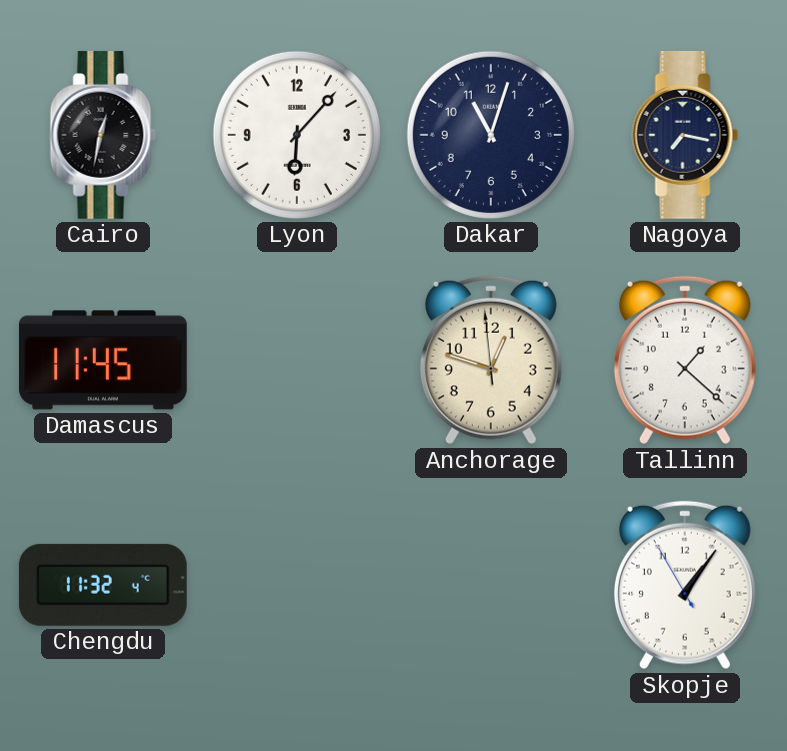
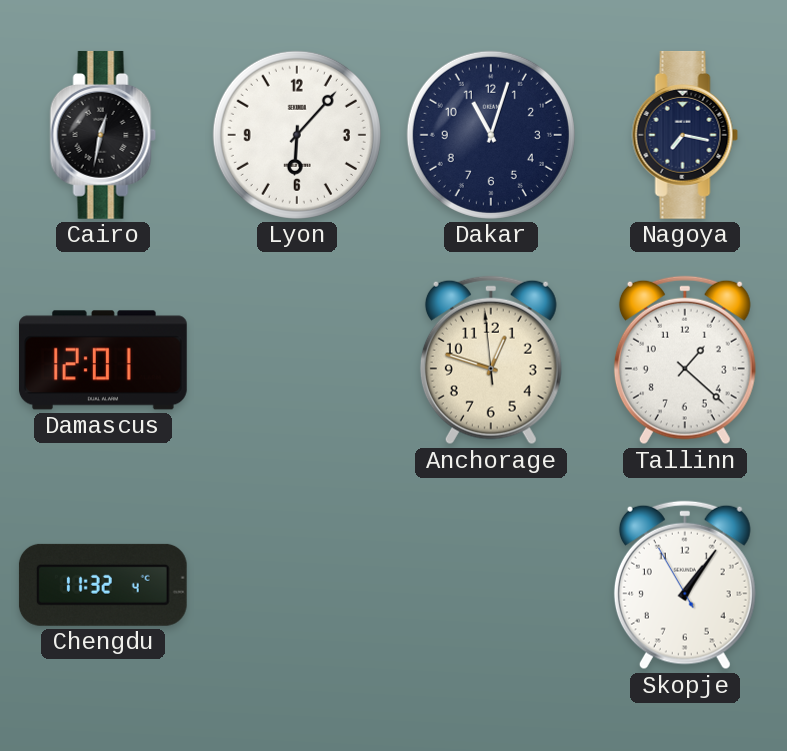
Damascus: 11:45 -> 12:01 (104, 360)
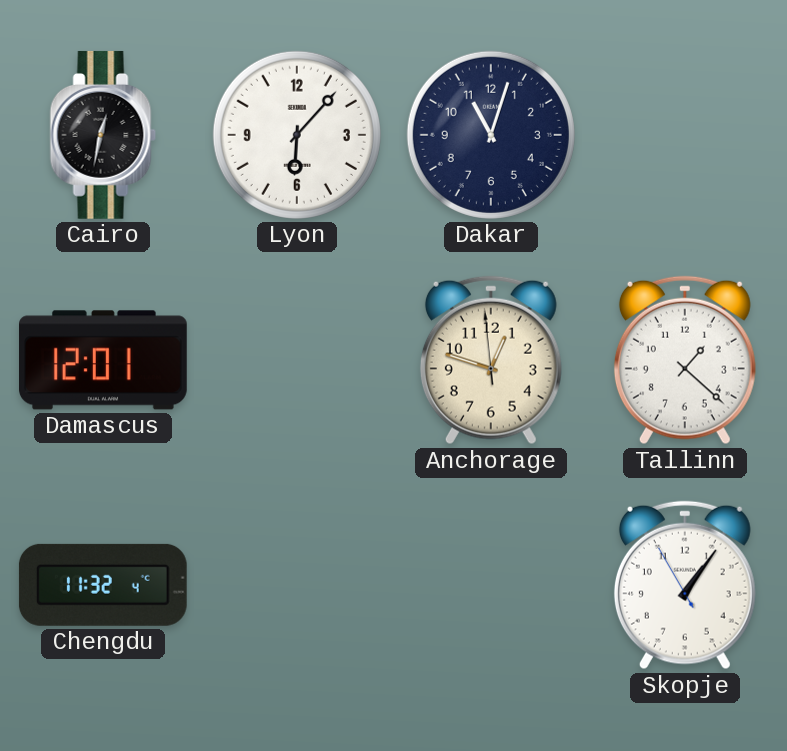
Nagoya: 7:17 -> none (685, 135)
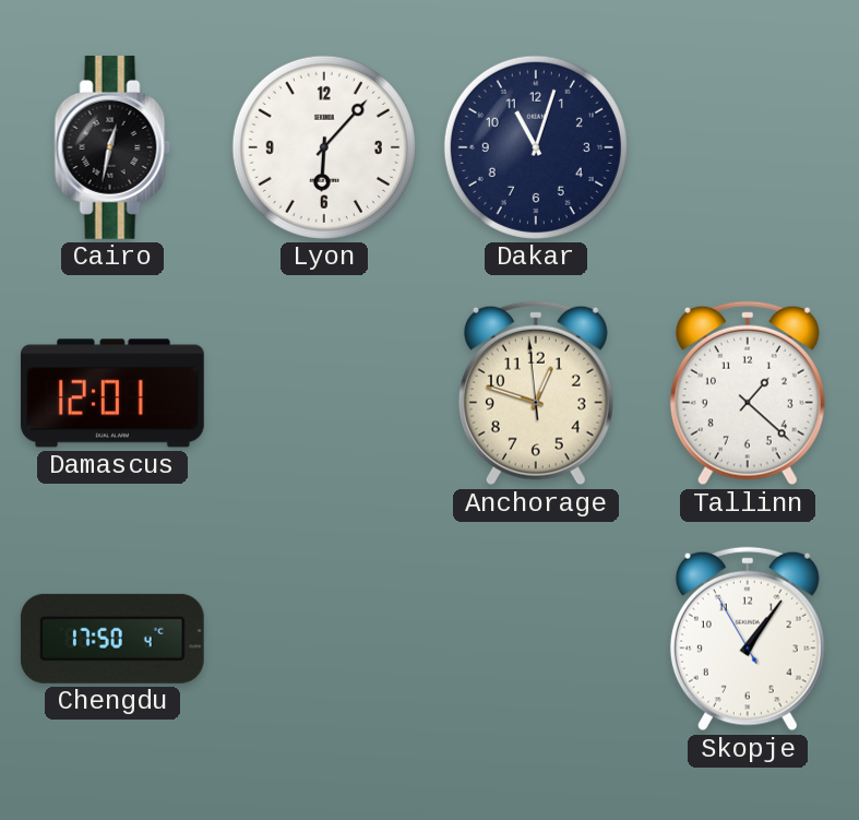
Chengdu: 11:32 -> 17:50 (112, 639)
